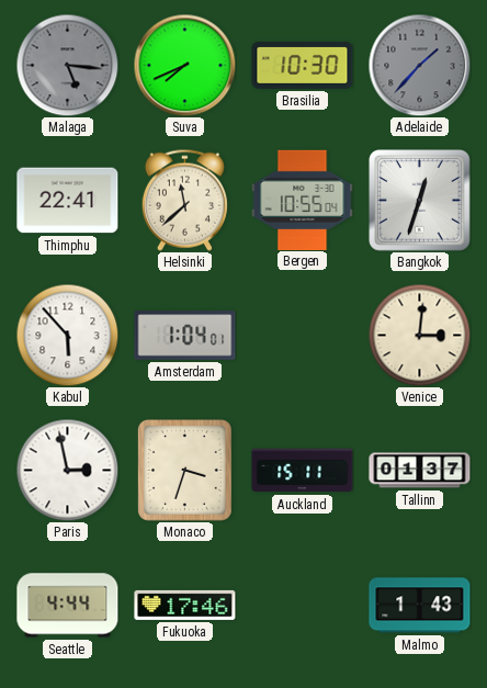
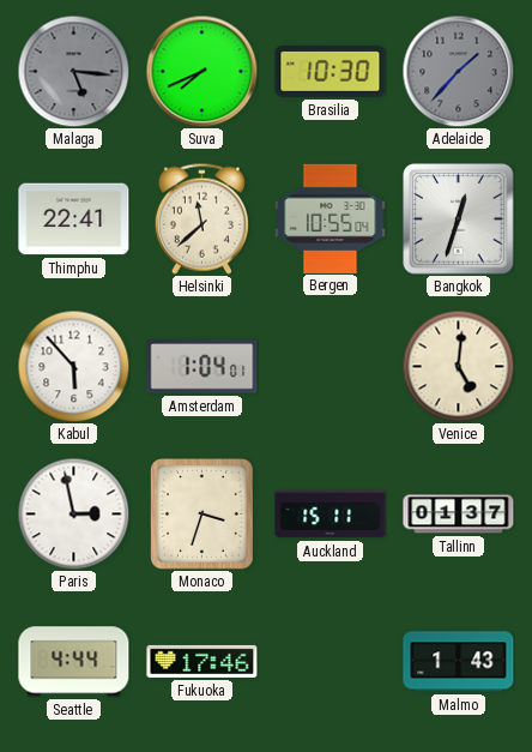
Venice: 3:01 -> 5:01 (458, 366)
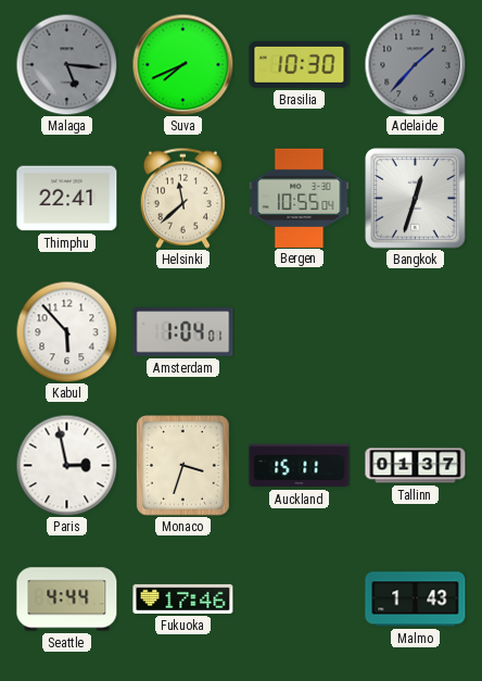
Venice: 5:01 -> none (458, 366)
